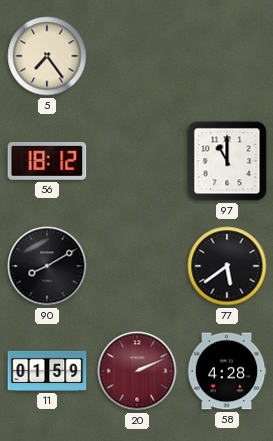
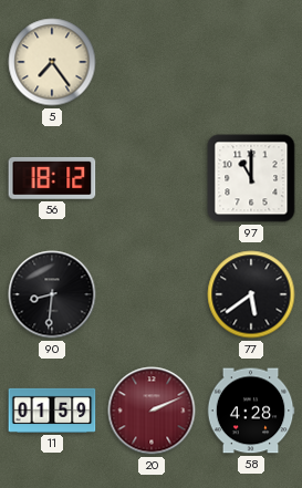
90: 8:10 -> 8:31 (52, 294)
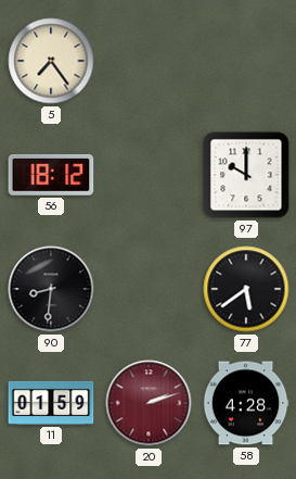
97: 11:00 -> 10:00 (246, 175)
20: 2:11 -> 2:12 (149, 403)
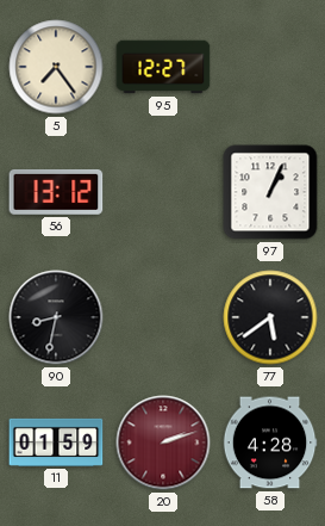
95: none -> 12:27 (163, 67)
56: 18:12 -> 13:12 (56, 192)
97: 10:00 -> 1:04 (270, 192)
90: 8:31 -> 8:32 (56, 317)
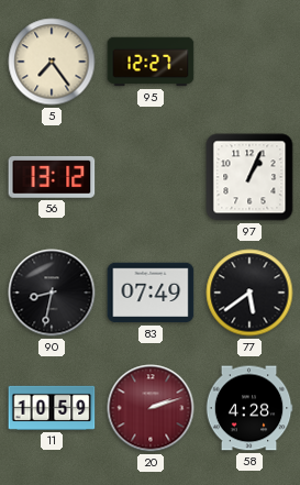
83: none -> 07:49 (151, 293)
11: 01:59 -> 10:59 (52, 408)
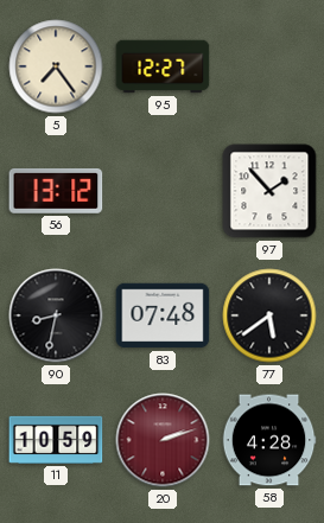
97: 1:04 -> 1:53 (269, 191)
83: 07:49 -> 07:48 (163, 315)
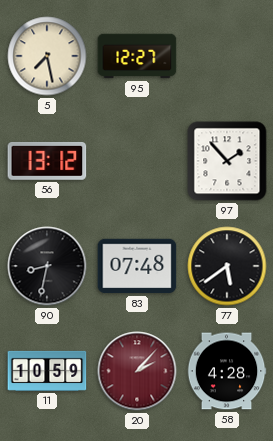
5: 7:24 -> 7:28 (47, 56)
20: 2:12 -> 2:07 (137, 371)
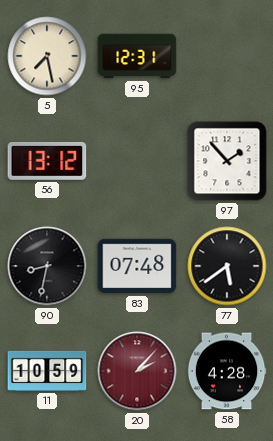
95: 12:27 -> 12:31 (137, 56)
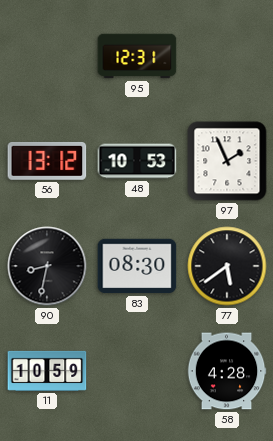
5: 7:28 -> none (47, 56)
48: none -> 10:53 (137, 161)
97: 1:53 -> 1:56 (227, 161)
83: 07:48 -> 08:30 (137, 266)
20: 2:07 -> none (137, 371)
